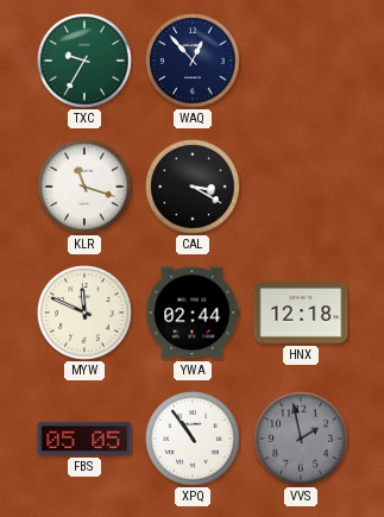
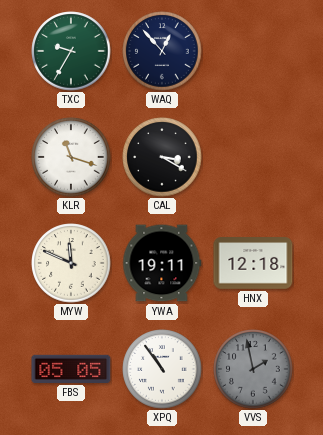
YWA: 02:44 -> 19:11 (162, 263)
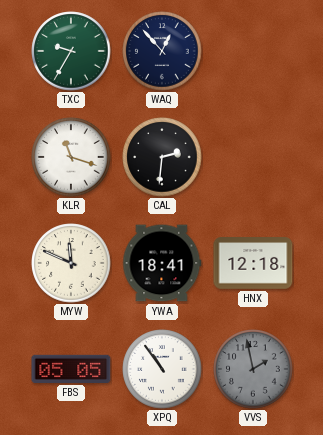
CAL: 3:20 -> 2:31 (162, 157)
YWA: 19:11 -> 18:41 (162, 263)
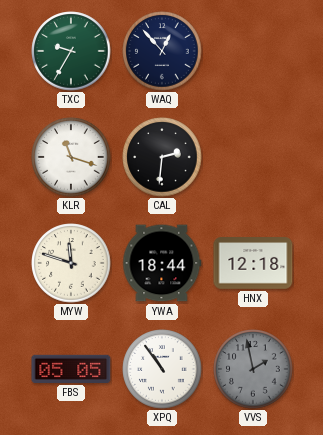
MYW: 11:49 -> 11:48 (71, 263)
YWA: 18:41 -> 18:44 (162, 263)
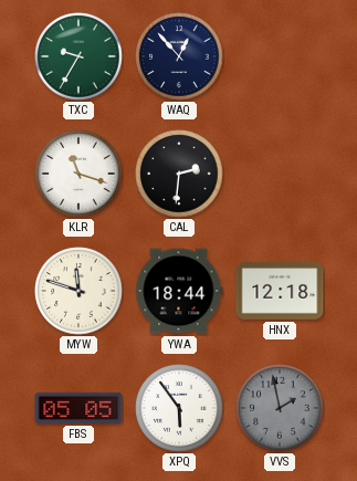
XPQ: 10:54 -> 5:54 (179, 408)
